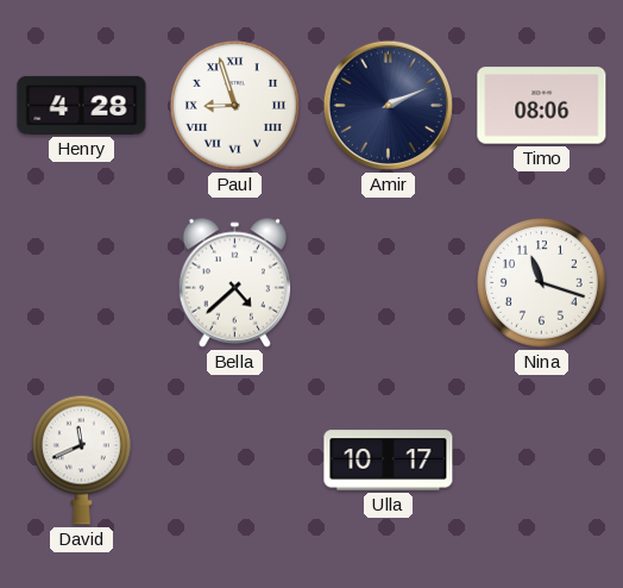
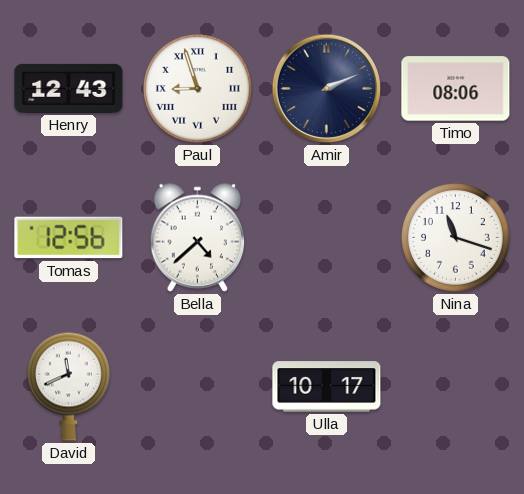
Henry: 4:28 -> 12:43 (69, 88)
Tomas: none -> 12:56 (69, 238)
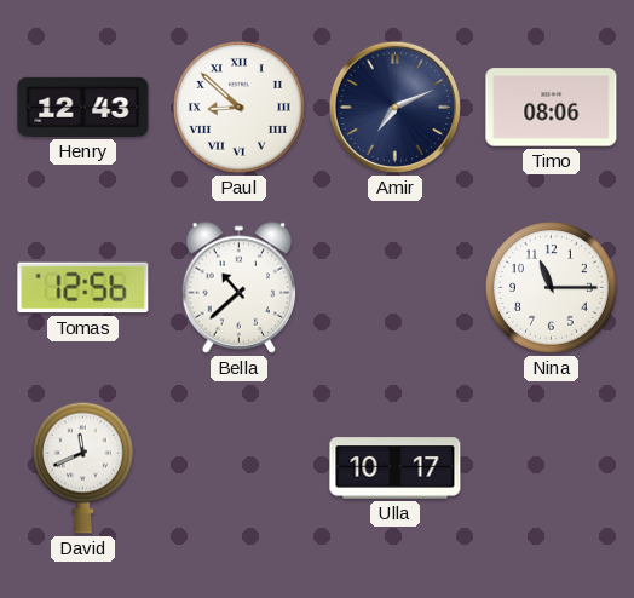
Paul: 8:57 -> 8:52 (240, 108)
Amir: 2:11 -> 7:11 (394, 107)
Bella: 4:38 -> 10:38 (240, 287)
Nina: 11:18 -> 11:15 (552, 288)
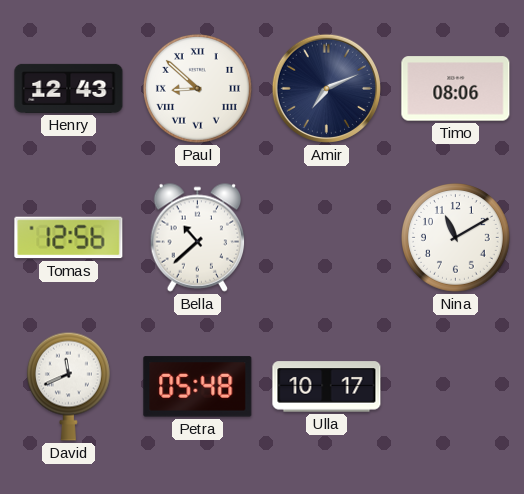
Nina: 11:15 -> 11:10 (456, 238)
Petra: none -> 05:48 (198, 387)
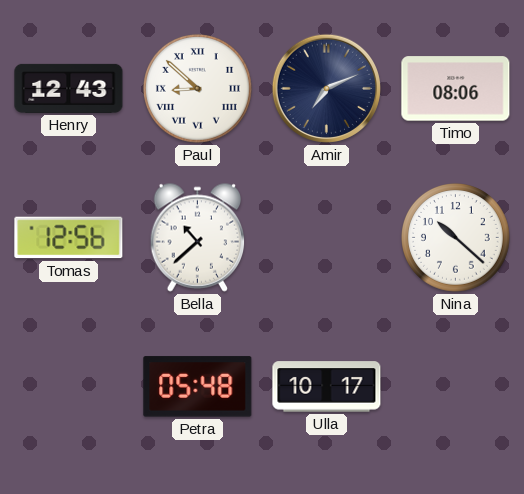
Nina: 11:10 -> 10:22 (456, 238)
David: 11:41 -> none (68, 386)
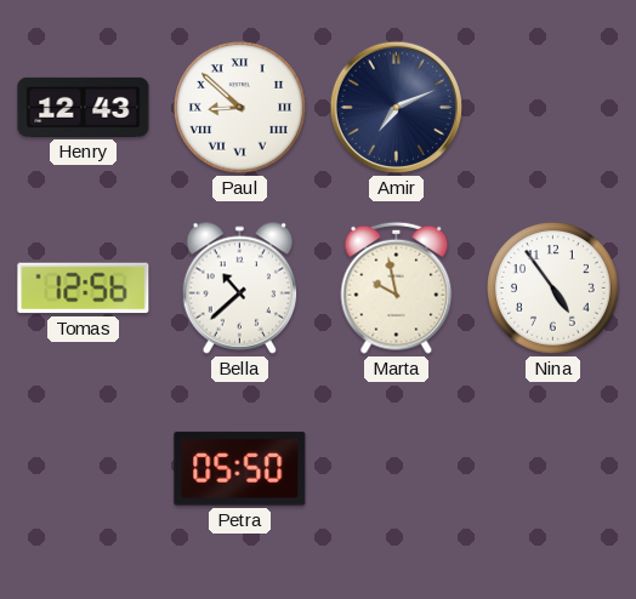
Timo: 08:06 -> none (456, 89)
Marta: none -> 9:58 (397, 287)
Nina: 10:22 -> 4:54 (553, 289)
Petra: 05:48 -> 05:50 (240, 469)
Ulla: 10:17 -> none (327, 387)
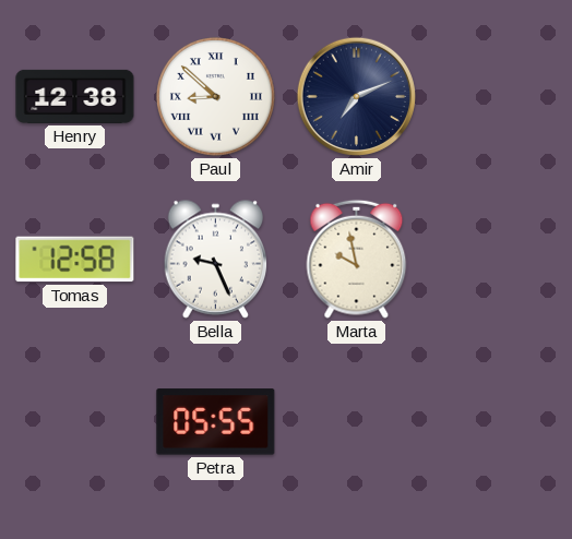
Henry: 12:43 -> 12:38 (75, 96)
Tomas: 12:56 -> 12:58 (75, 260)
Bella: 10:38 -> 9:26 (216, 259)
Nina: 4:54 -> none (553, 289)
Petra: 05:50 -> 05:55 (216, 422)
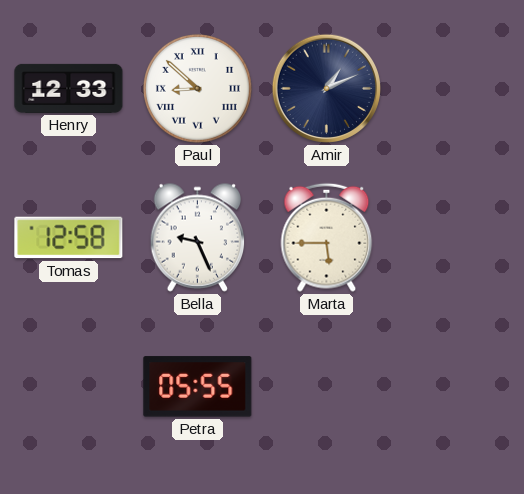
Henry: 12:38 -> 12:33 (69, 88)
Amir: 7:11 -> 1:11 (326, 88)
Marta: 9:58 -> 5:45 (327, 237)
